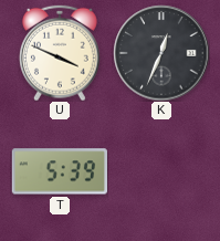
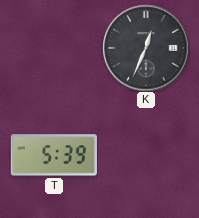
U: 3:49 -> none (60, 53)
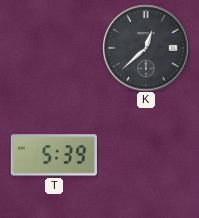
K: 12:34 -> 12:38 (146, 48)
